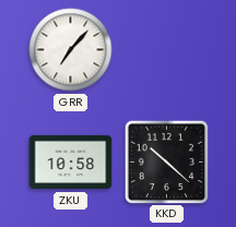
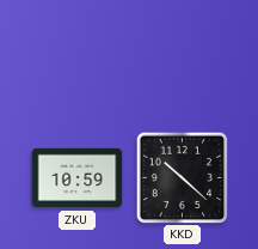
GRR: 7:07 -> none (71, 50)
ZKU: 10:58 -> 10:59 (78, 178)
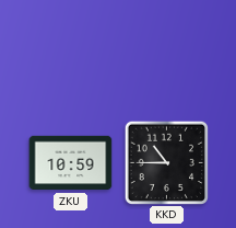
KKD: 10:22 -> 10:45 (166, 162)
